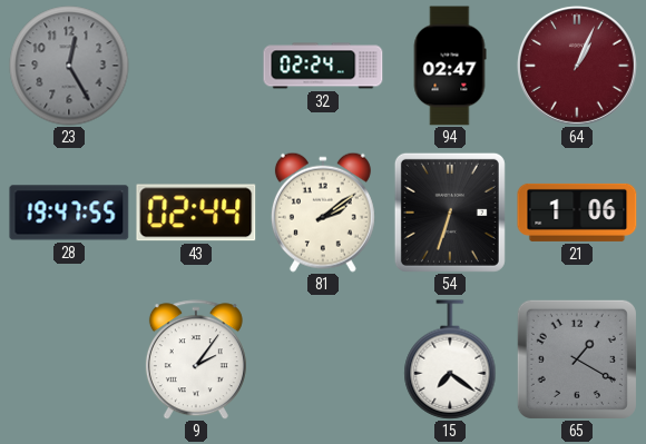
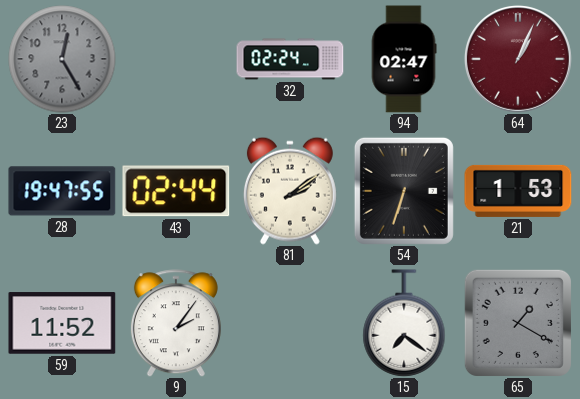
21: 1:06 -> 1:53 (518, 191)
59: none -> 11:52 (62, 323)
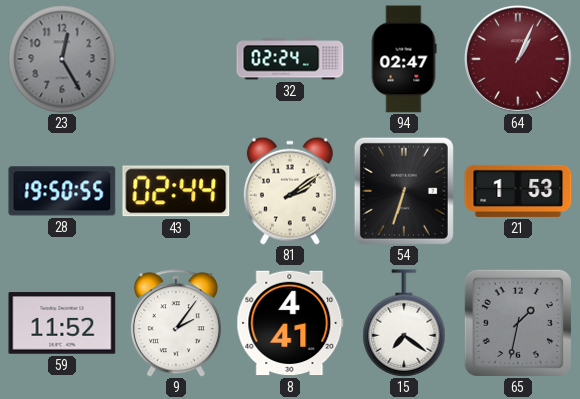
28: 19:47 -> 19:50 (62, 191)
8: none -> 4:41 (290, 323)
65: 1:20 -> 1:32 (518, 323)
